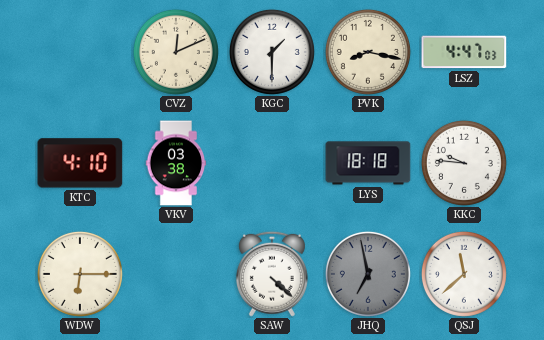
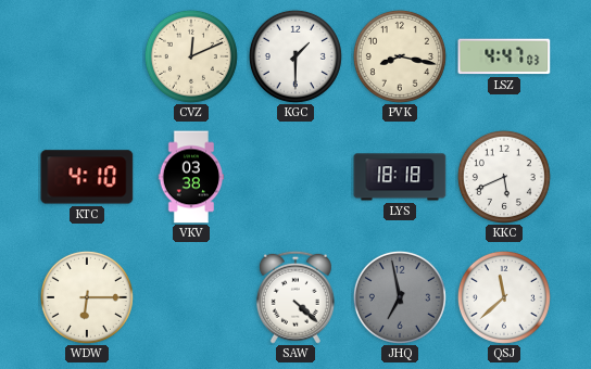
KKC: 9:46 -> 5:41 (504, 177)
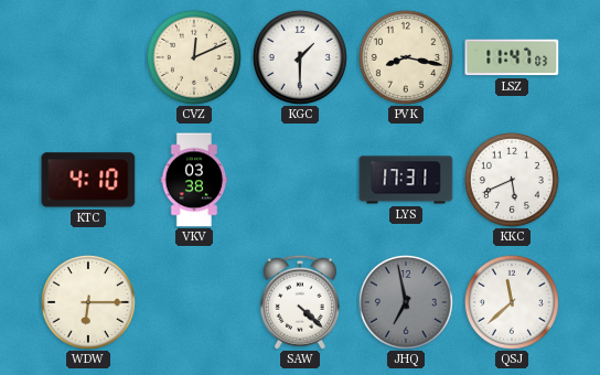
LSZ: 4:47 -> 11:47 (512, 57)
LYS: 18:18 -> 17:31 (406, 180)
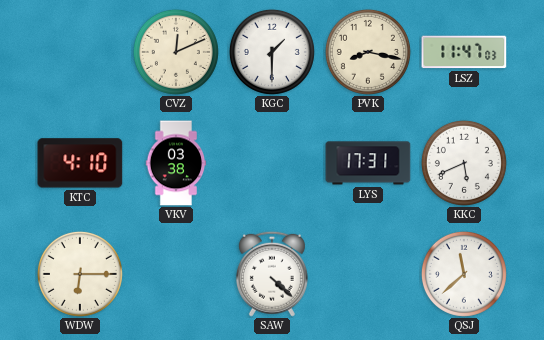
JHQ: 6:58 -> none (406, 302)
